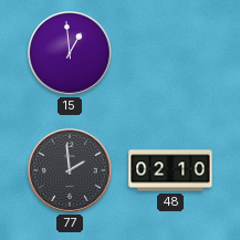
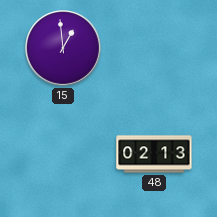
77: 1:59 -> none (71, 171)
48: 02:10 -> 02:13 (154, 154)
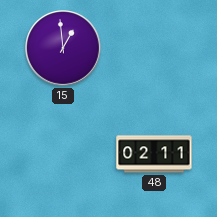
48: 02:13 -> 02:11 (154, 154)
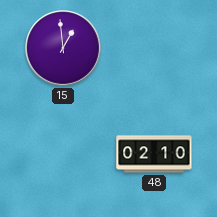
48: 02:11 -> 02:10 (154, 154)
